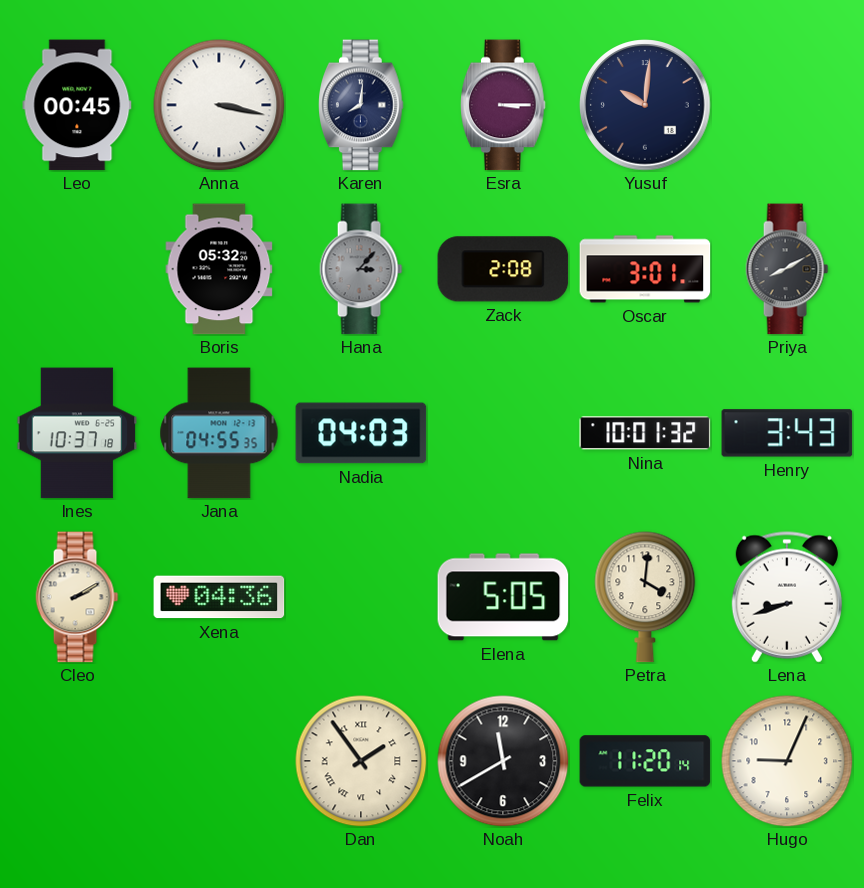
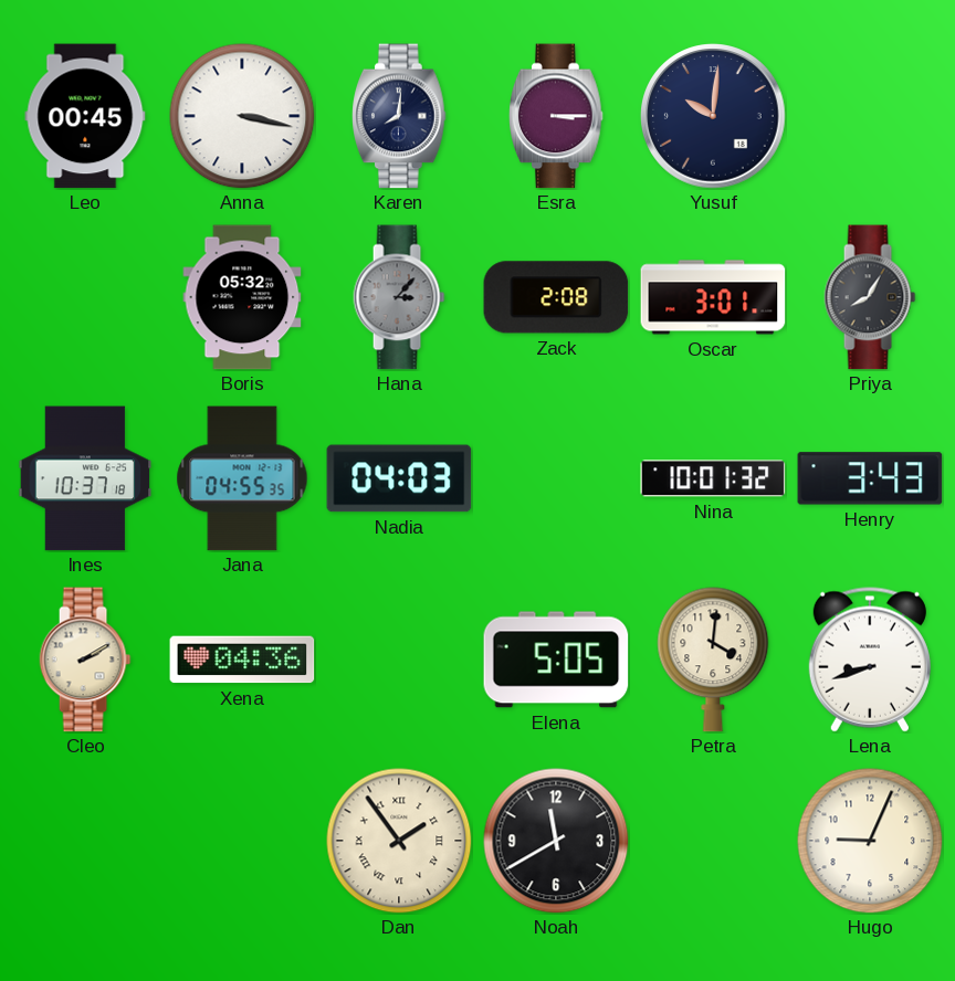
Priya: 8:10 -> 8:05 (870, 297)
Felix: 11:20 -> none (645, 761)
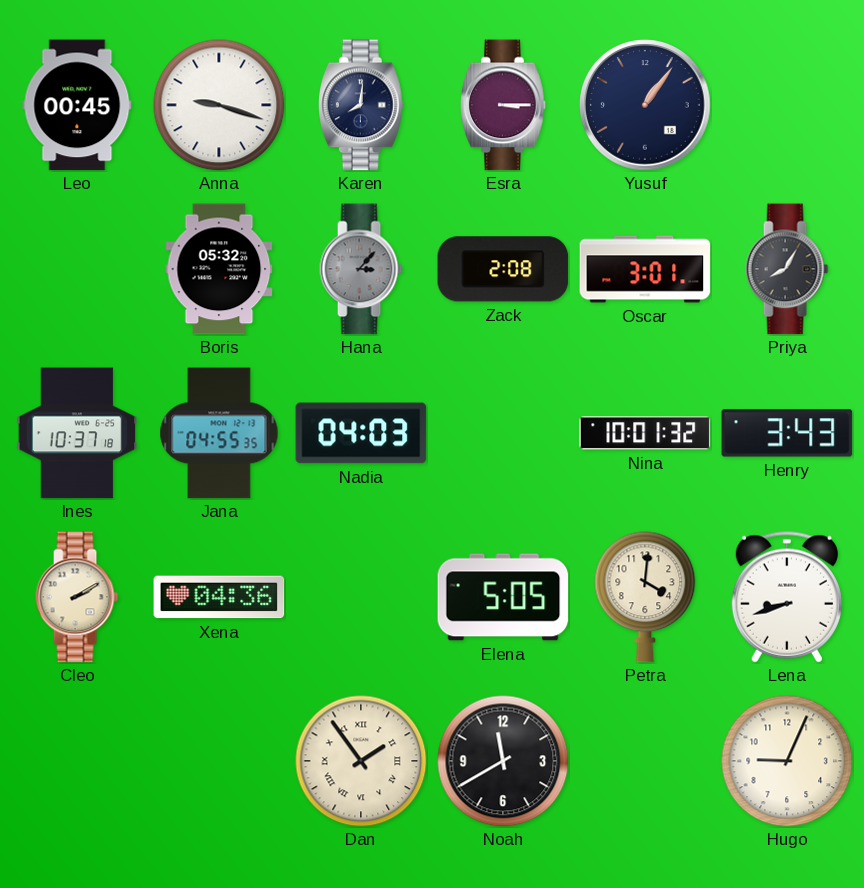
Anna: 3:17 -> 9:18 (219, 105)
Yusuf: 10:01 -> 1:06 (645, 105)
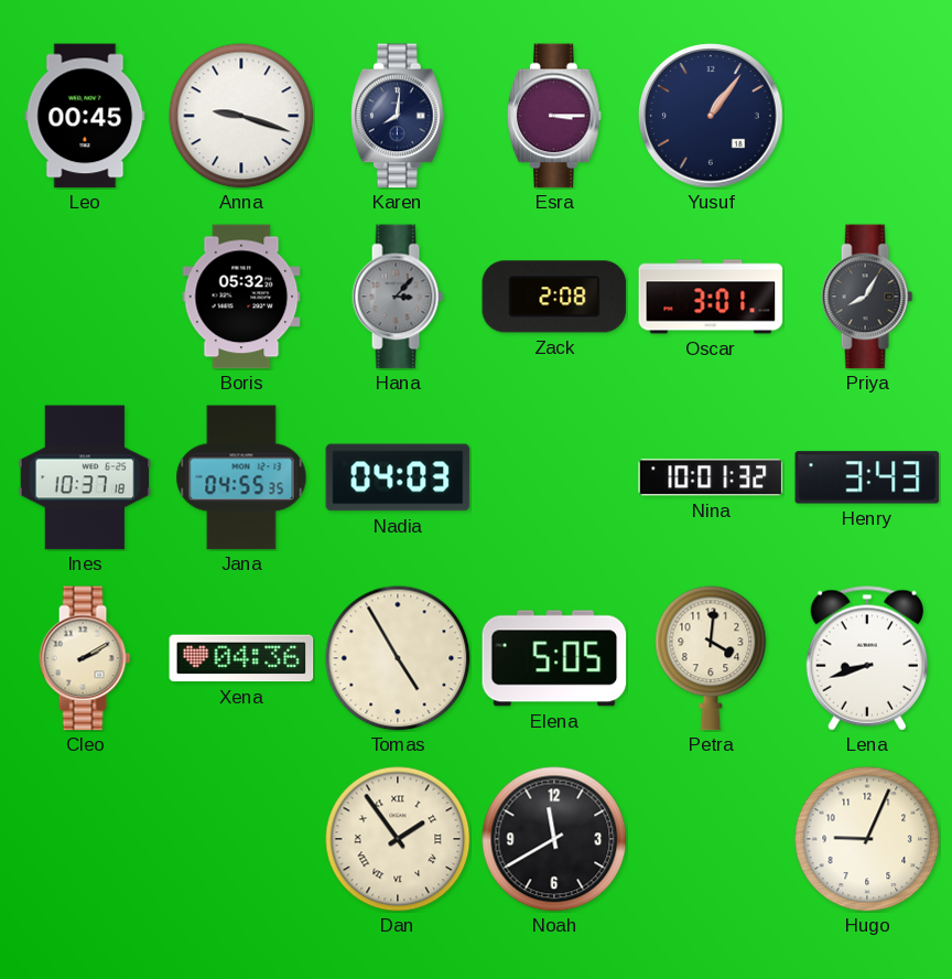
Tomas: none -> 4:55 (398, 658)
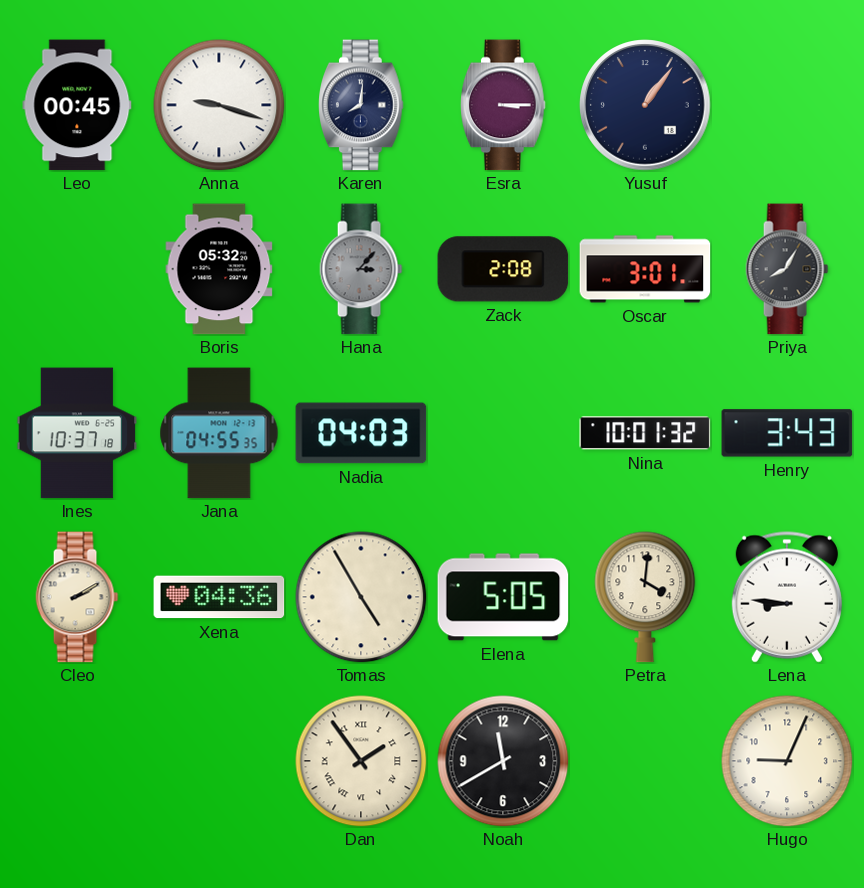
Lena: 8:42 -> 8:46 (787, 597)
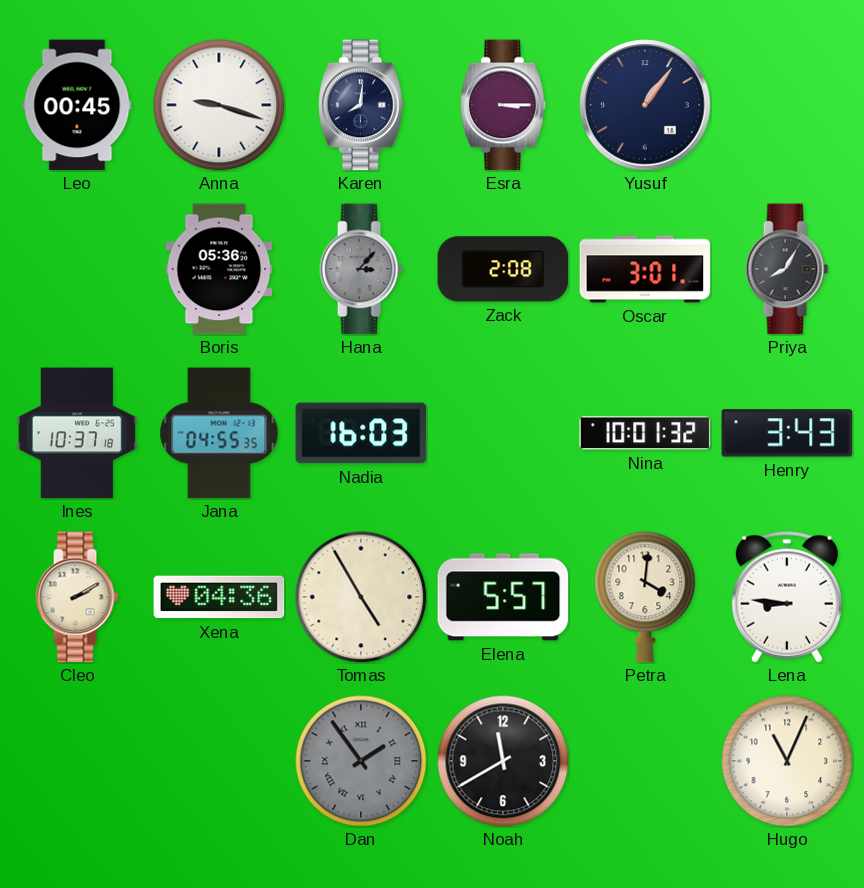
Boris: 05:32 -> 05:36 (219, 269)
Nadia: 04:03 -> 16:03 (361, 433)
Elena: 5:05 -> 5:57 (503, 597)
Dan dial: cream -> grey (361, 761)
Hugo: 9:04 -> 11:04 (787, 761)
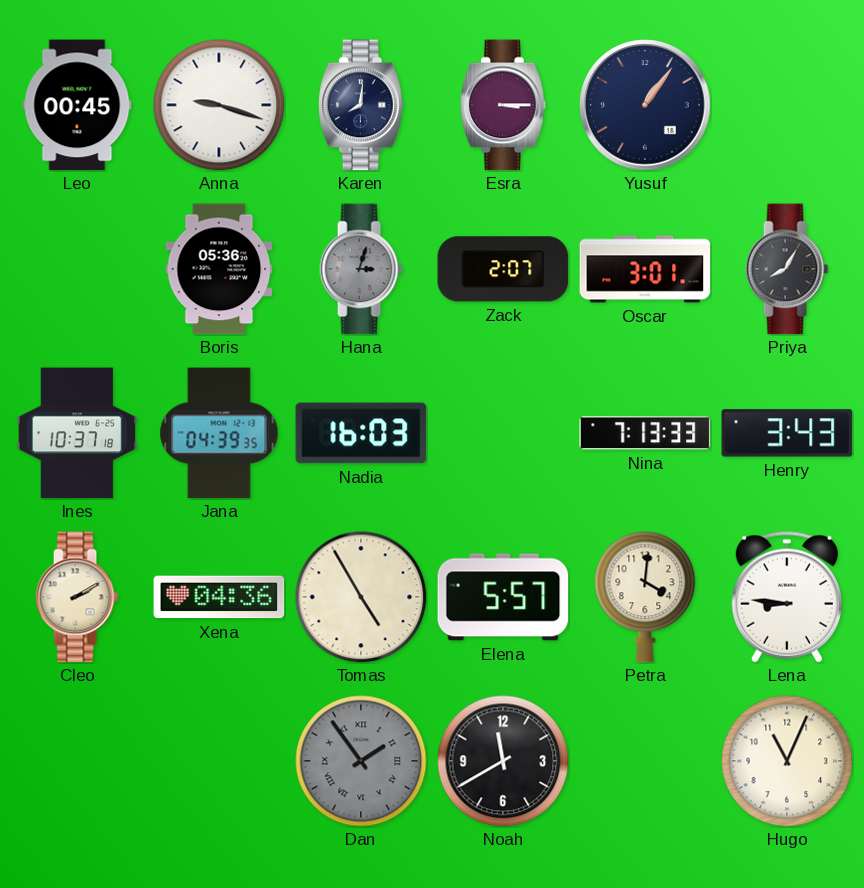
Hana: 3:07 -> 3:03 (361, 269)
Zack: 2:08 -> 2:07 (503, 269)
Jana: 04:55 -> 04:39 (219, 433)
Nina: 10:01 -> 7:13 (645, 433)
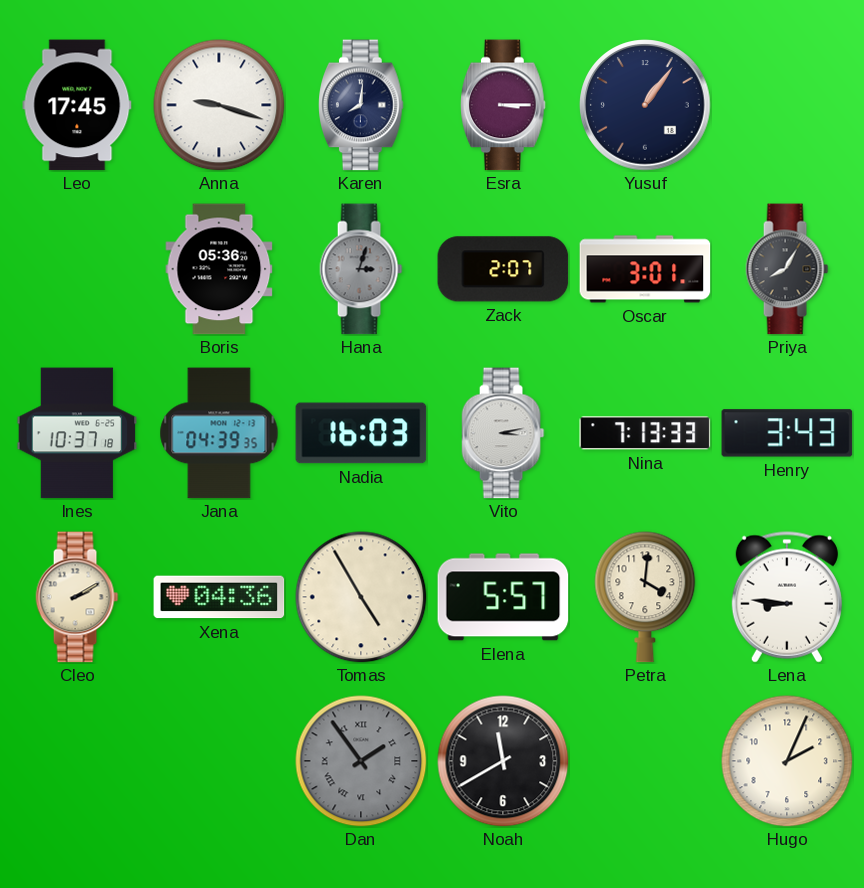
Leo: 00:45 -> 17:45 (77, 105)
Vito: none -> 3:13 (503, 433)
Hugo: 11:04 -> 2:04 (787, 761)
